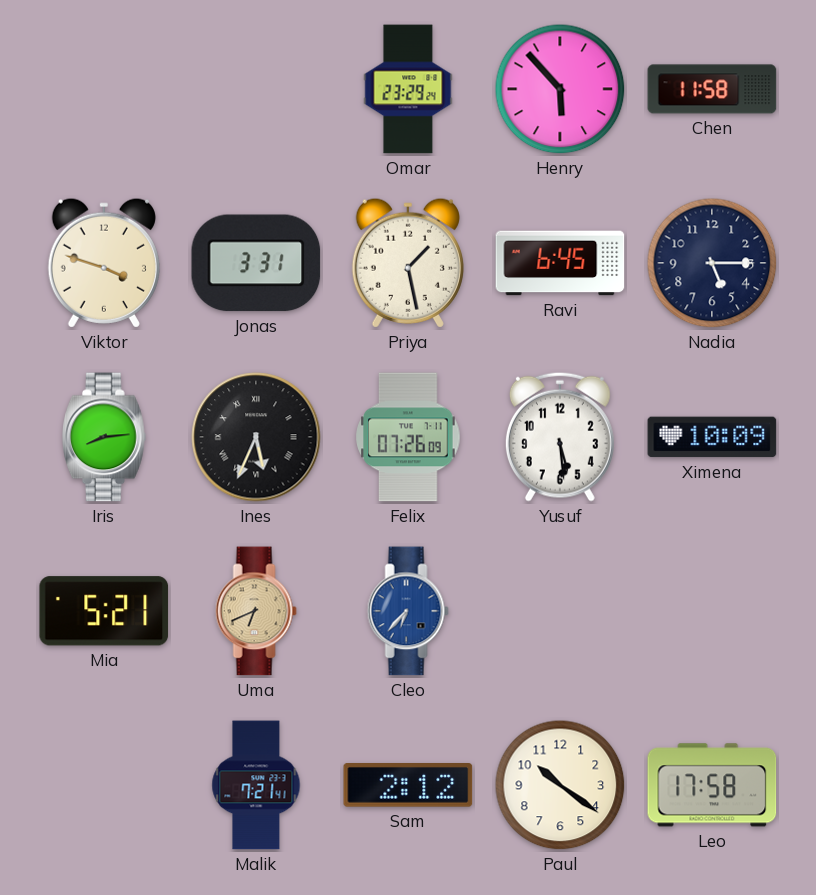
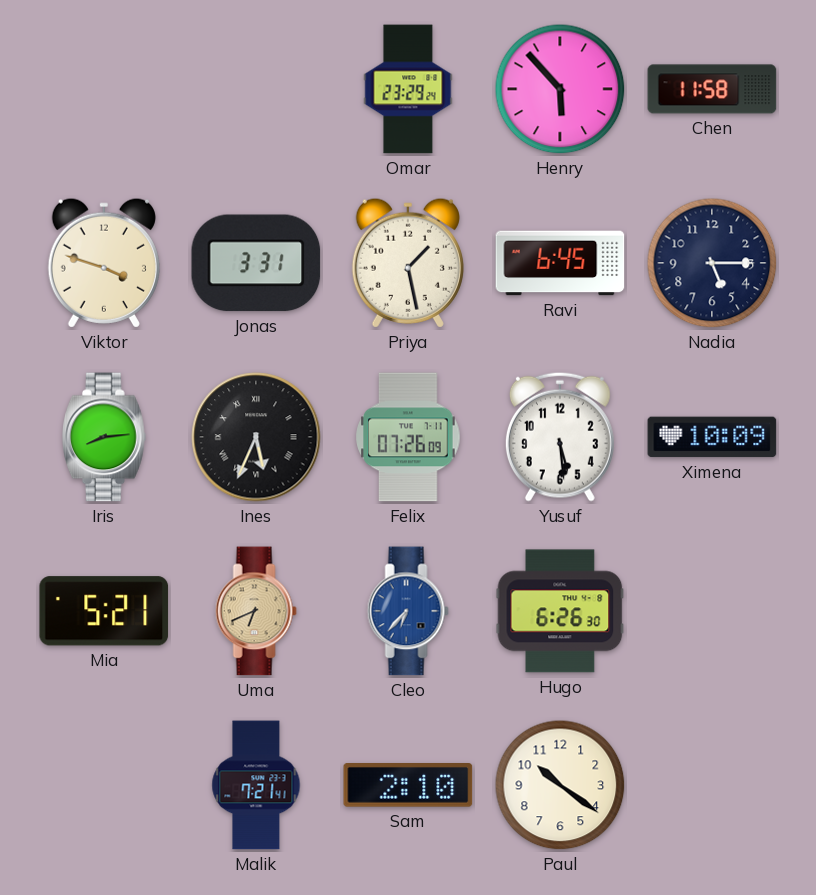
Hugo: none -> 6:26 (560, 611)
Sam: 2:12 -> 2:10 (408, 786)
Leo: 17:58 -> none (712, 785)
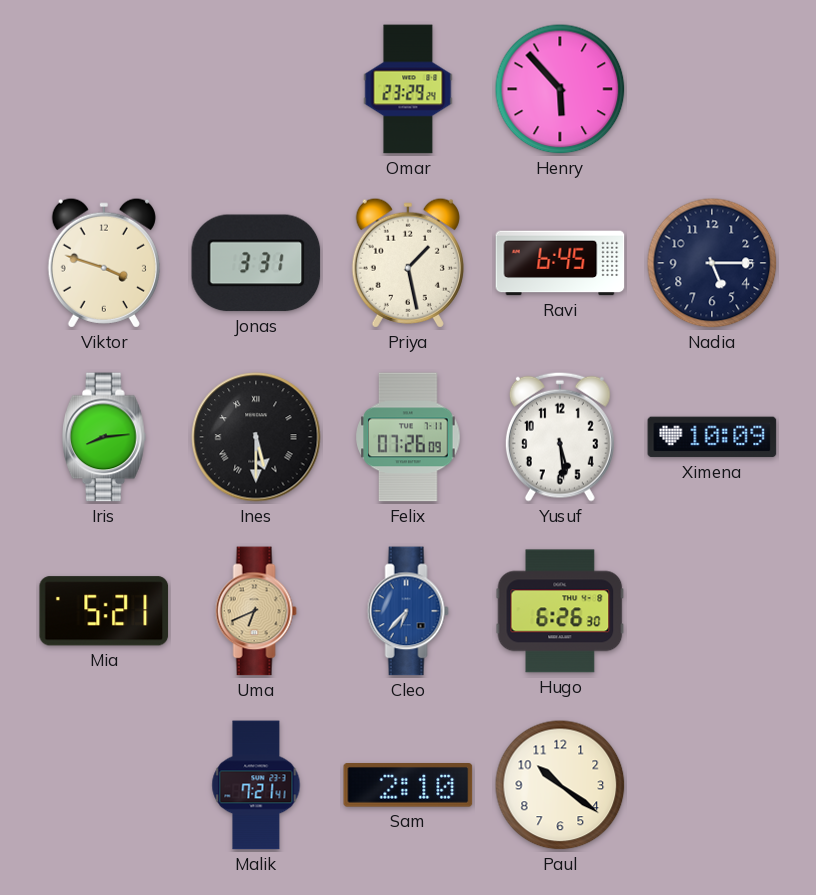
Chen: 11:58 -> none (712, 89)
Ines: 5:34 -> 5:30 (256, 437)
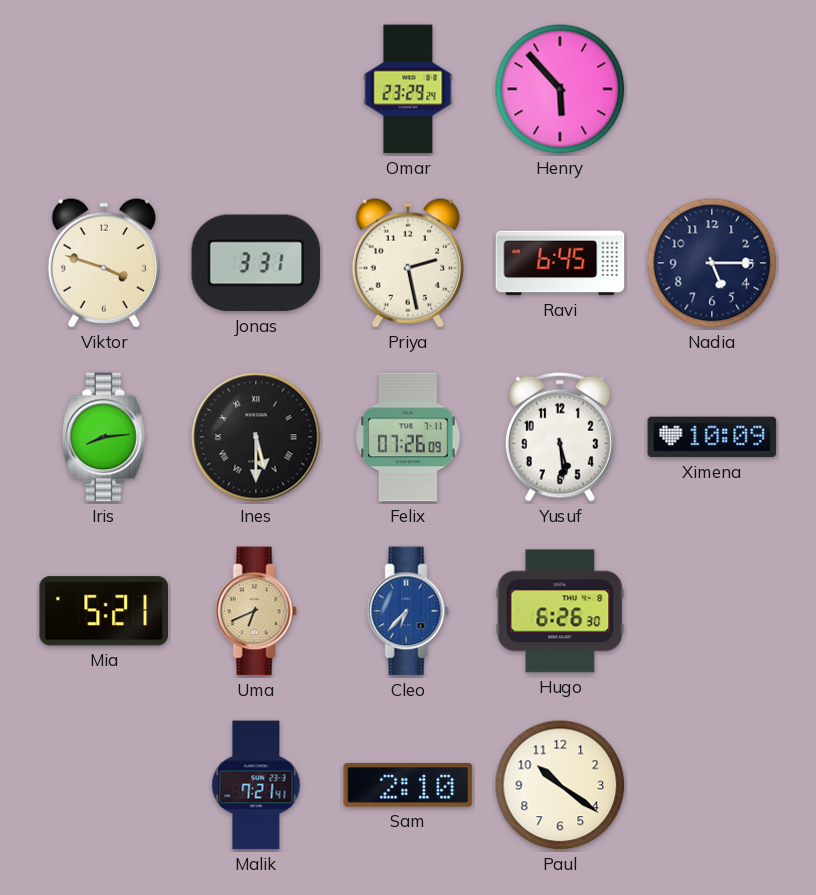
Priya: 1:28 -> 2:28 (408, 263)
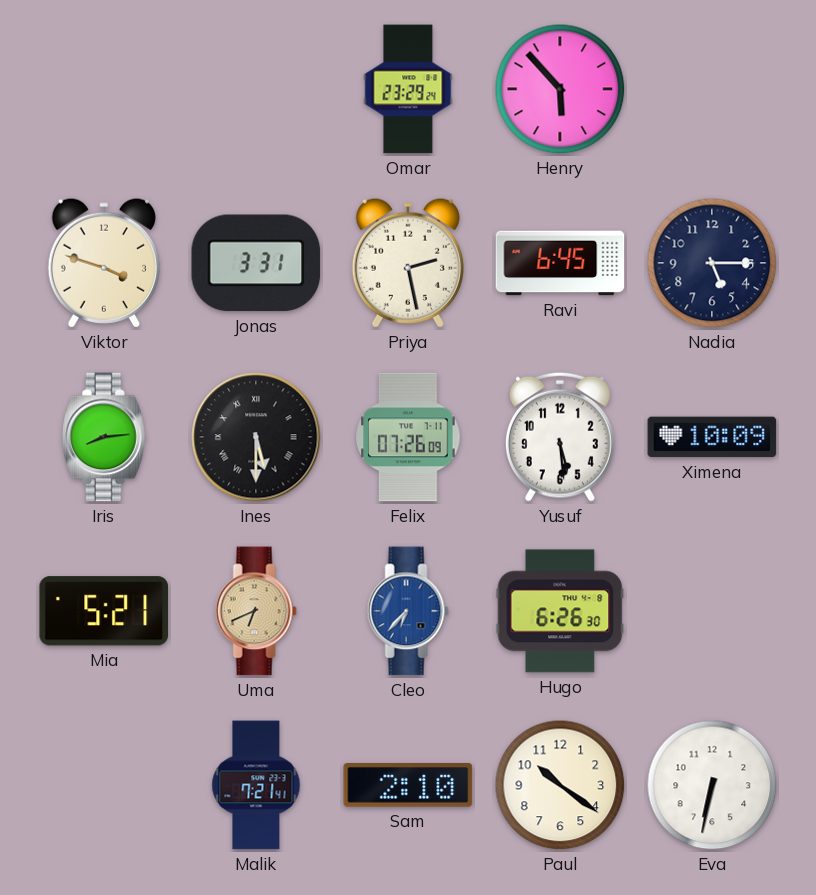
Eva: none -> 6:32 (712, 785)
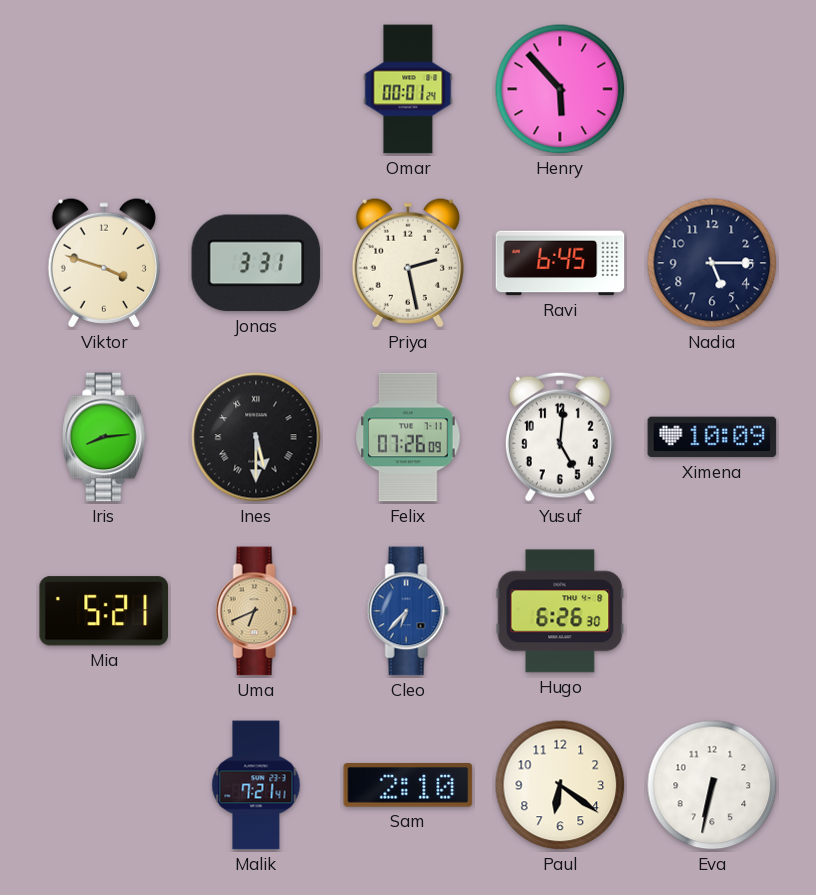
Omar: 23:29 -> 00:01 (408, 89)
Yusuf: 5:29 -> 5:01 (560, 437)
Paul: 10:21 -> 6:21 (560, 785)
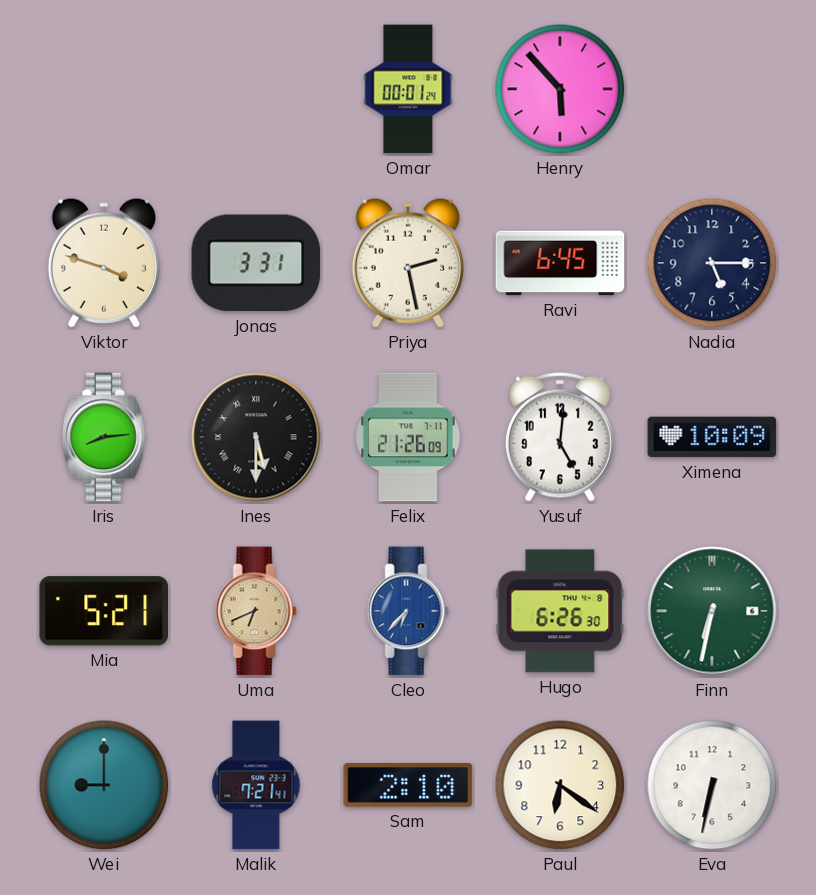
Felix: 07:26 -> 21:26 (408, 437)
Finn: none -> 6:32 (712, 611)
Wei: none -> 9:00 (104, 785)
